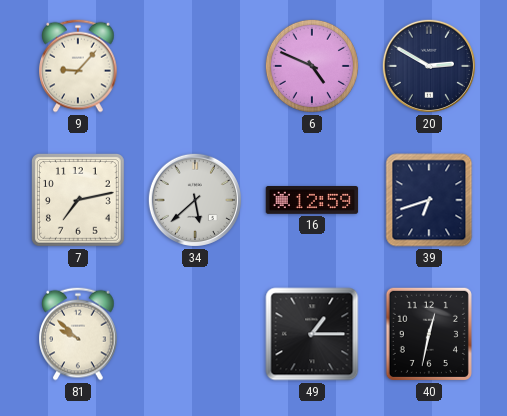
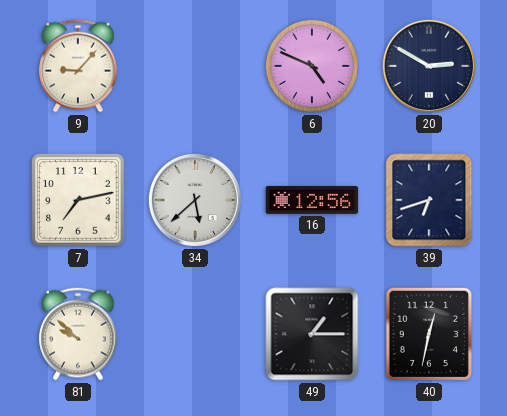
16: 12:59 -> 12:56 (312, 201)
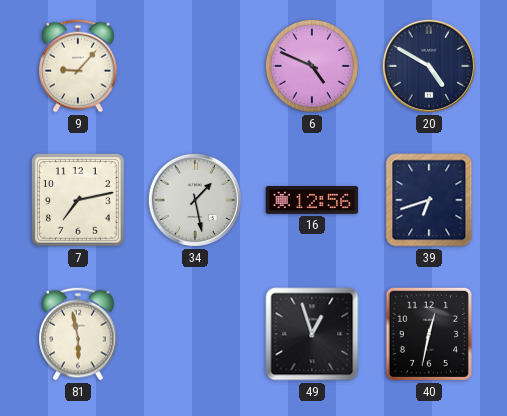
20: 2:50 -> 4:50 (429, 66)
34: 5:38 -> 1:28 (195, 200)
81: 9:52 -> 5:58 (78, 334)
49: 1:15 -> 12:57 (312, 334)
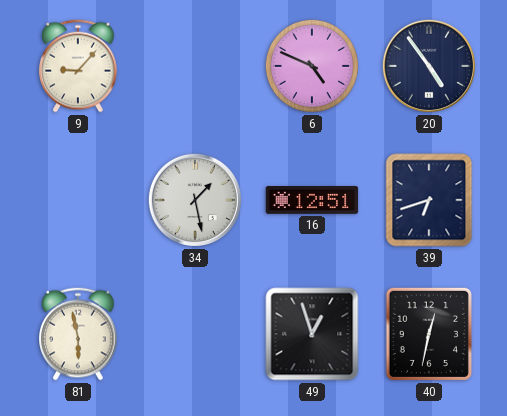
20: 4:50 -> 4:54 (429, 66)
7: 7:13 -> none (78, 200)
16: 12:56 -> 12:51 (312, 201)
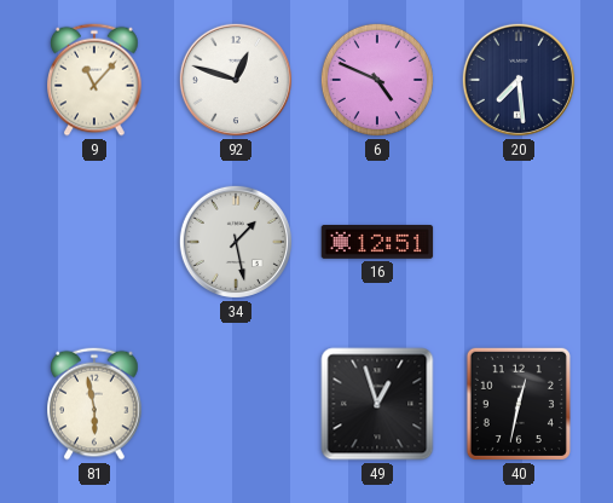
9: 9:07 -> 11:07 (94, 80)
92: none -> 12:48 (236, 80)
20: 4:54 -> 7:29 (519, 80)
39: 6:42 -> none (429, 200)
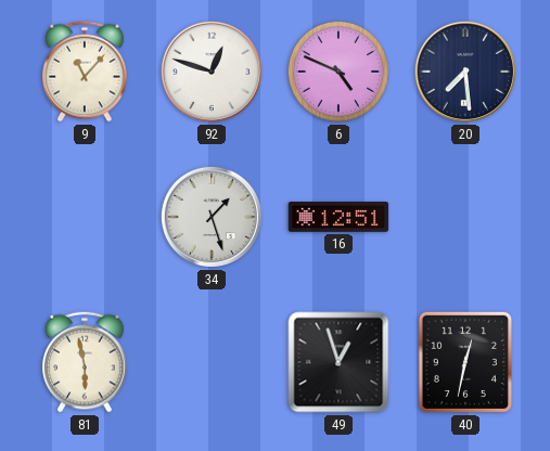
34: 1:28 -> 1:27 (212, 217)
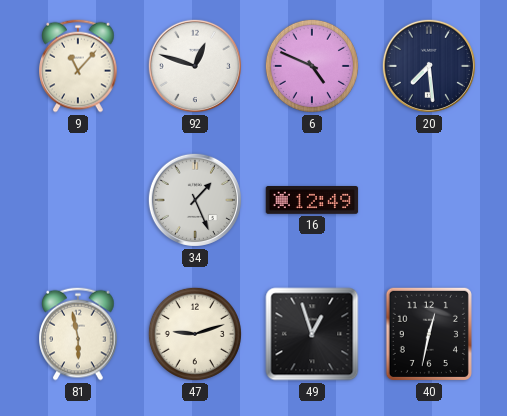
34: 1:27 -> 1:26 (195, 200)
16: 12:51 -> 12:49 (312, 201)
47: none -> 9:12 (195, 334)
